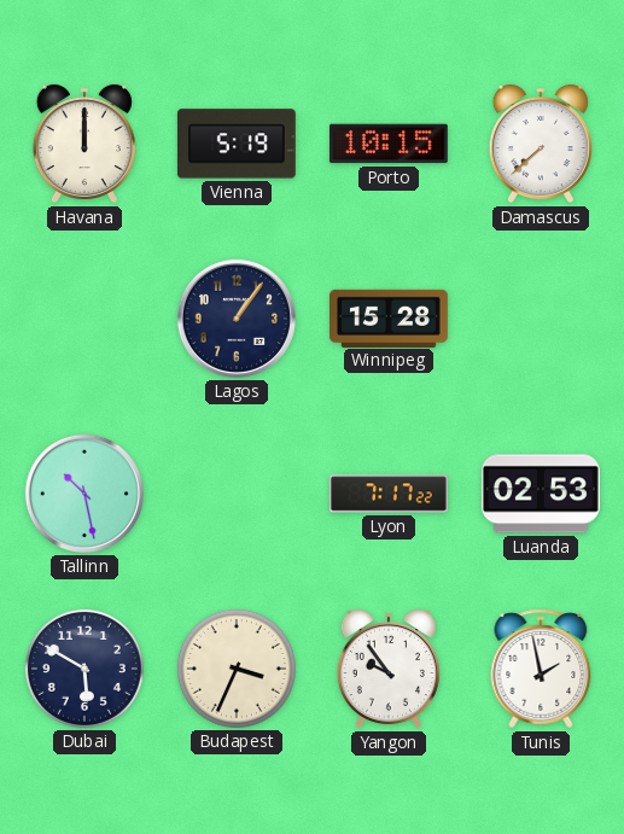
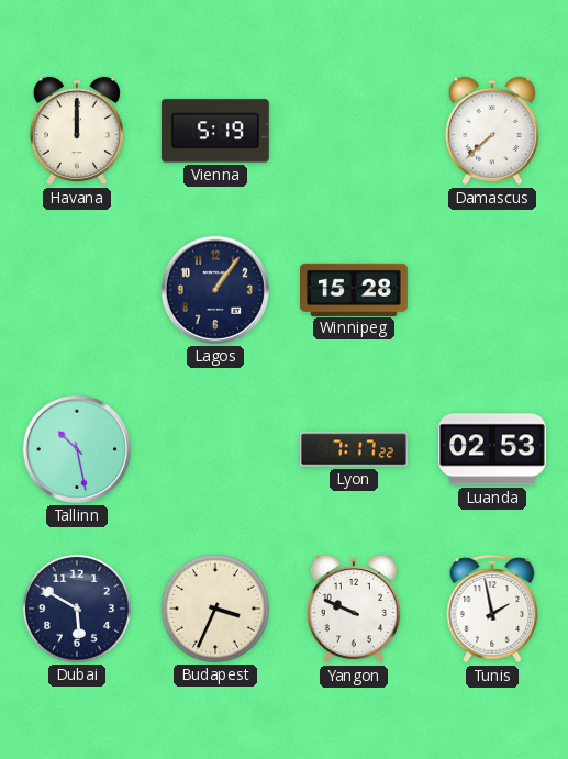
Porto: 10:15 -> none (389, 144)
Yangon: 9:54 -> 9:49 (354, 609)
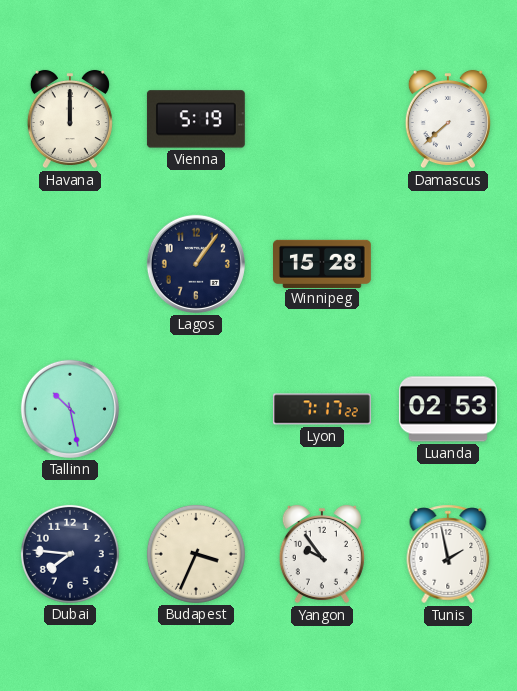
Dubai: 5:50 -> 7:46 (70, 554)
Yangon: 9:49 -> 9:54 (322, 554)
